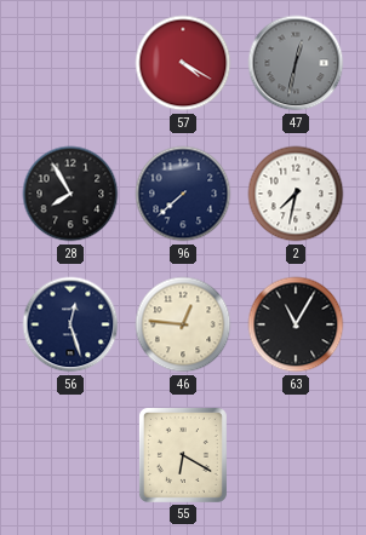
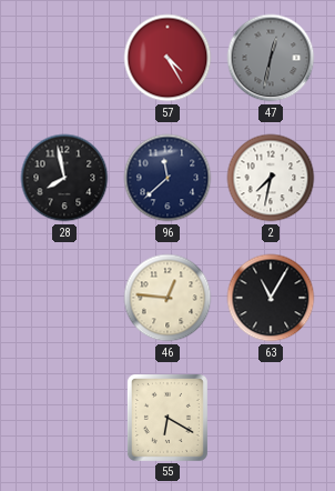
57: 4:20 -> 4:25 (167, 58)
28: 7:55 -> 7:58 (64, 178)
96: 7:38 -> 11:38 (167, 178)
56: 12:27 -> none (70, 324)
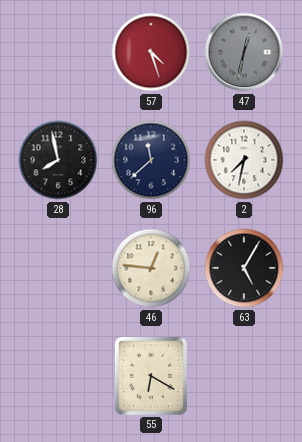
57: 4:25 -> 4:27 (151, 52)
63: 11:05 -> 5:05 (244, 268)
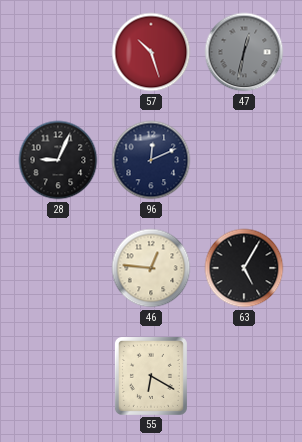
57: 4:27 -> 10:27 (151, 52)
28: 7:58 -> 9:04 (58, 160)
96: 11:38 -> 12:11 (151, 160)
2: 7:32 -> none (244, 160)
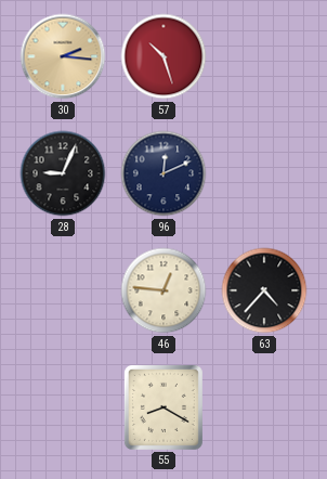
30: none -> 2:16 (63, 56)
47: 12:32 -> none (244, 52)
63: 5:05 -> 4:37 (264, 290)
55: 6:20 -> 8:20 (163, 407)
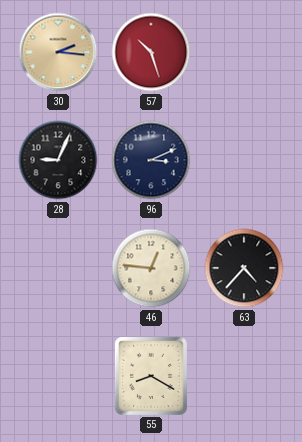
96: 12:11 -> 3:11 (151, 160)
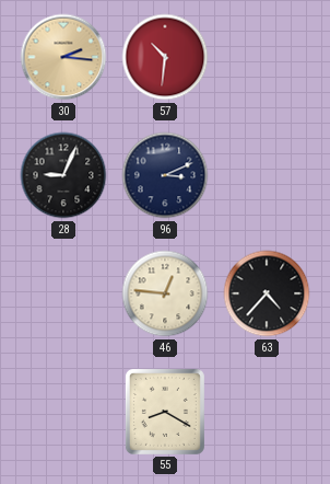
57: 10:27 -> 10:31 (165, 57)
